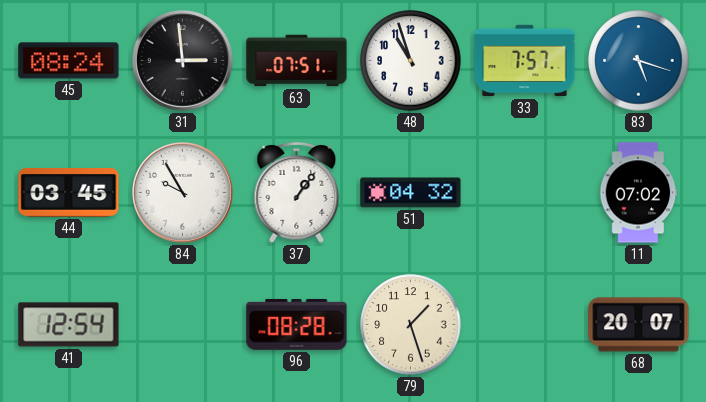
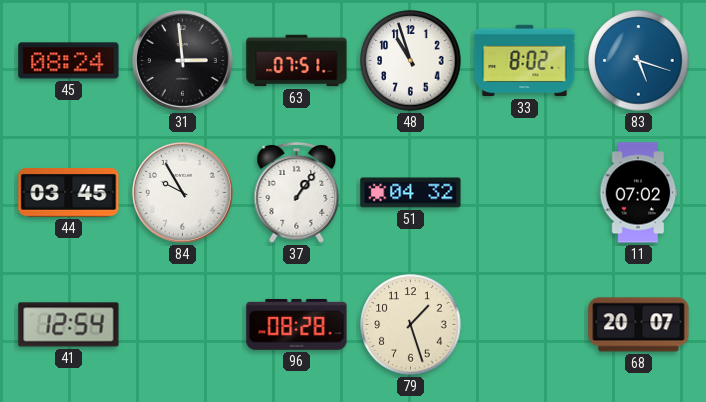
33: 7:57 -> 8:02 (525, 61)
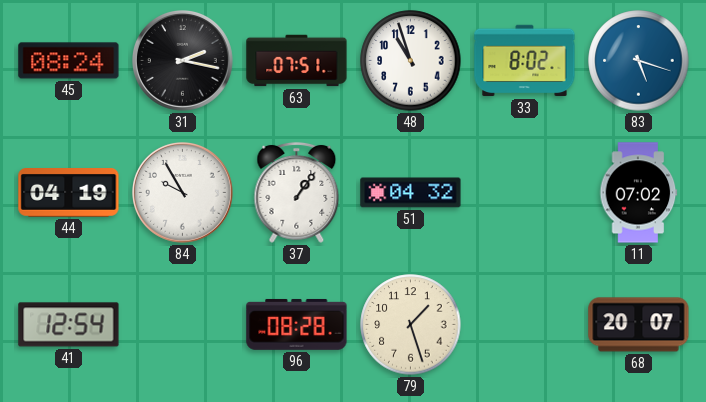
31: 2:59 -> 2:17 (183, 61)
44: 03:45 -> 04:19 (69, 193)
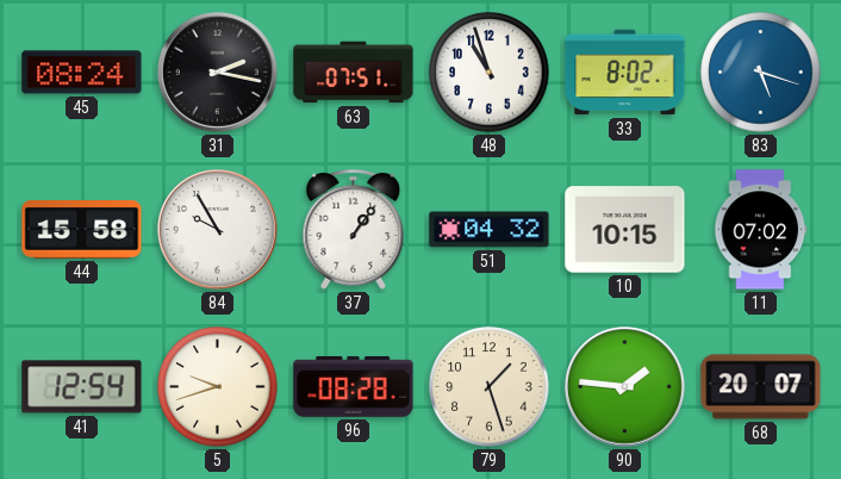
44: 04:19 -> 15:58 (82, 230)
10: none -> 10:15 (625, 230)
5: none -> 9:42 (218, 387)
90: none -> 1:46 (625, 387)
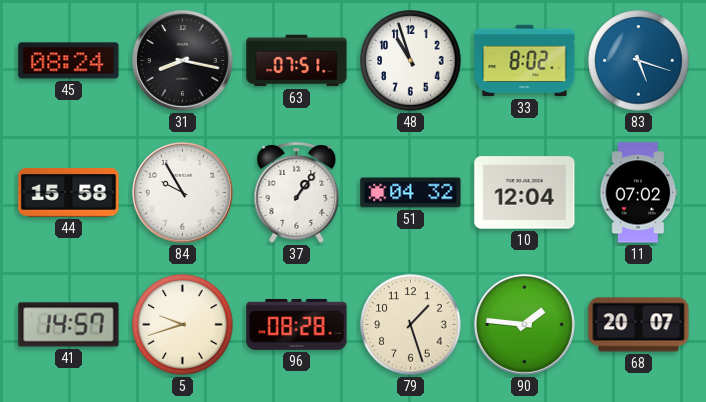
31: 2:17 -> 8:17 (183, 61)
10: 10:15 -> 12:04 (525, 193)
41: 12:54 -> 14:57 (69, 325)
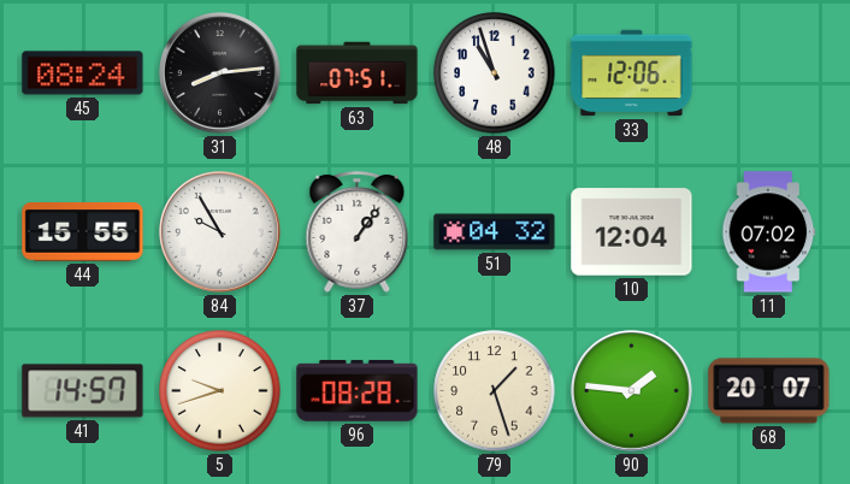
31: 8:17 -> 8:14 (220, 73)
33: 8:02 -> 12:06 (632, 73)
83: 5:18 -> none (639, 61)
44: 15:58 -> 15:55 (83, 232)
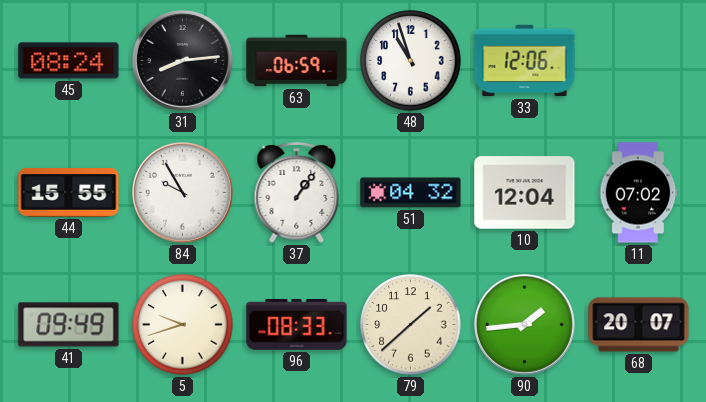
63: 07:51 -> 06:59 (297, 61)
41: 14:57 -> 09:49 (69, 325)
96: 08:28 -> 08:33 (297, 324)
79: 1:27 -> 1:38 (411, 325)
90: 1:46 -> 1:44 (525, 325)
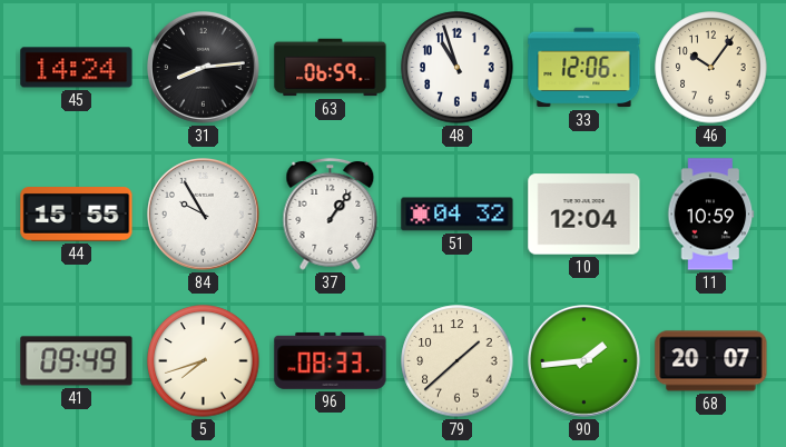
45: 08:24 -> 14:24 (77, 68)
46: none -> 10:06 (711, 68)
11: 07:02 -> 10:59 (711, 215)
5: 9:42 -> 7:42 (204, 361)
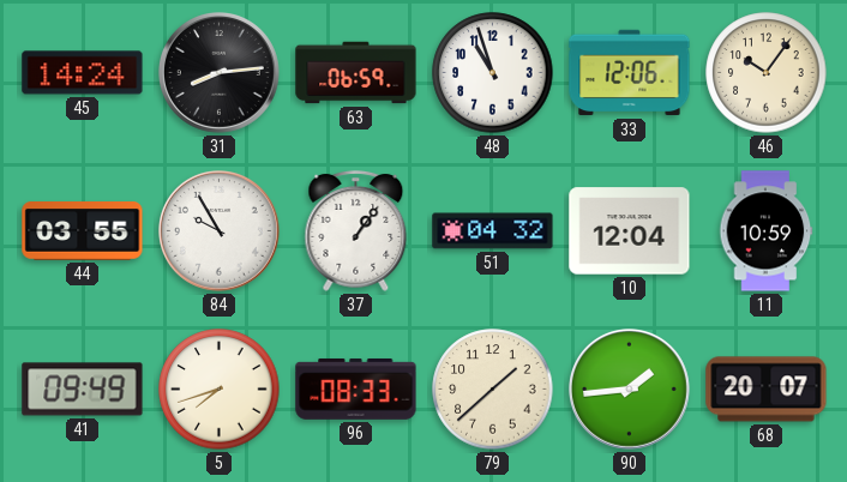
44: 15:55 -> 03:55 (83, 231)
